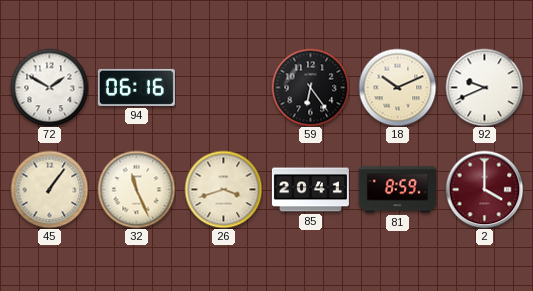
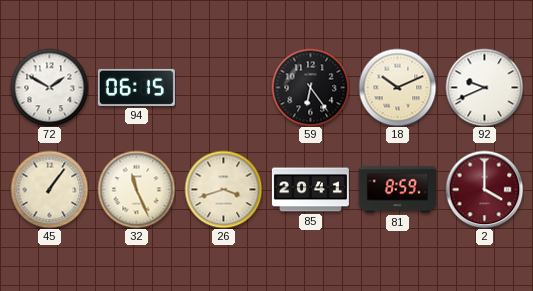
94: 06:16 -> 06:15 (136, 87)
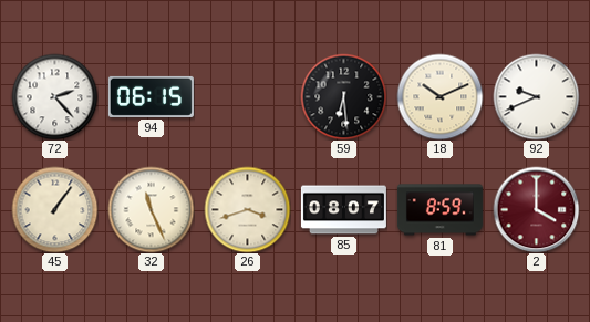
72: 1:50 -> 2:23 (54, 96)
59: 6:24 -> 6:29 (343, 96)
85: 20:41 -> 08:07 (343, 210)
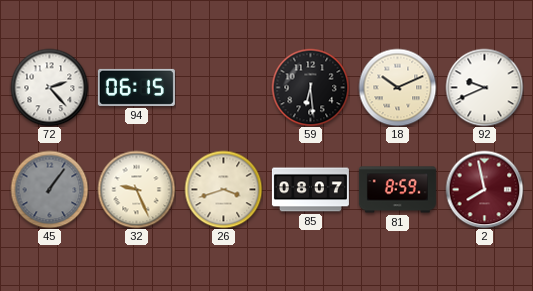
45 dial: cream -> grey (49, 189)
32: 11:26 -> 9:26 (136, 189)
2: 4:00 -> 7:58 (484, 189)
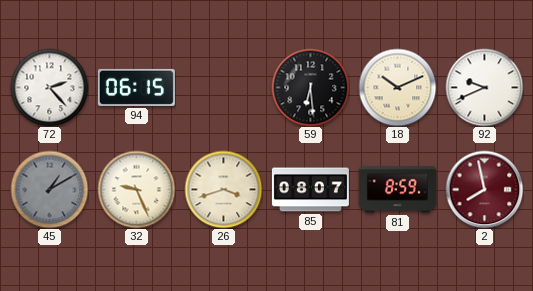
45: 1:06 -> 1:10 (49, 189)
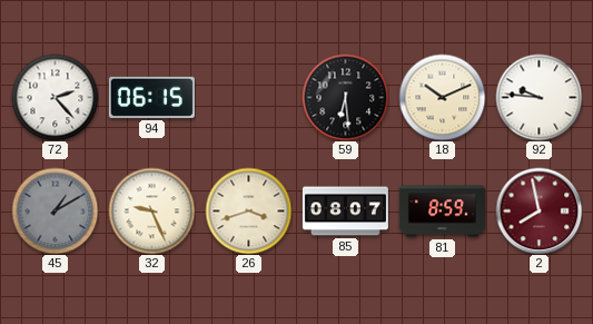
92: 9:41 -> 9:46 (538, 97)
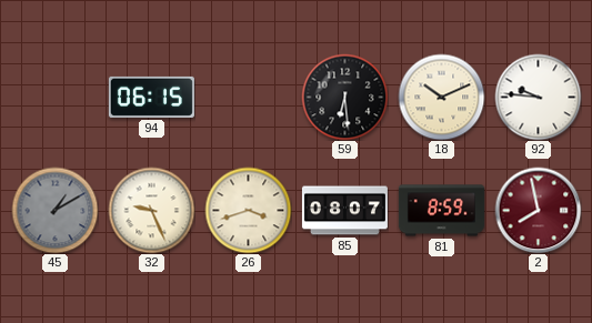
72: 2:23 -> none (55, 97)
